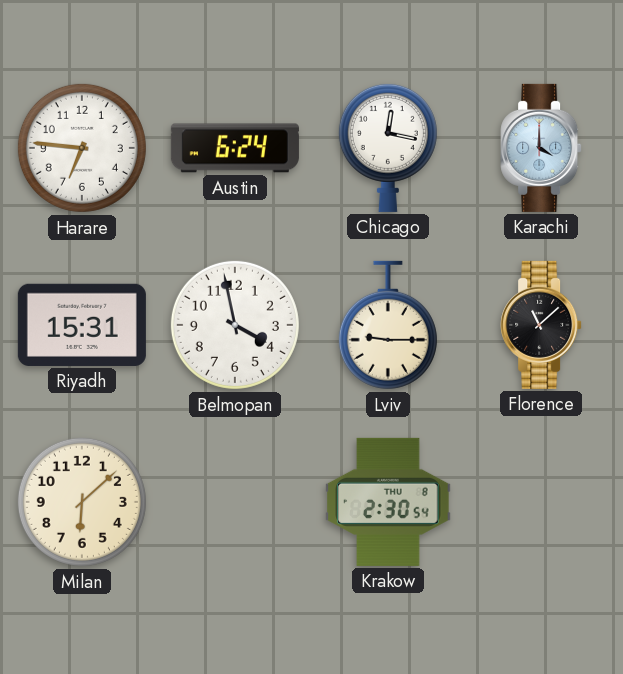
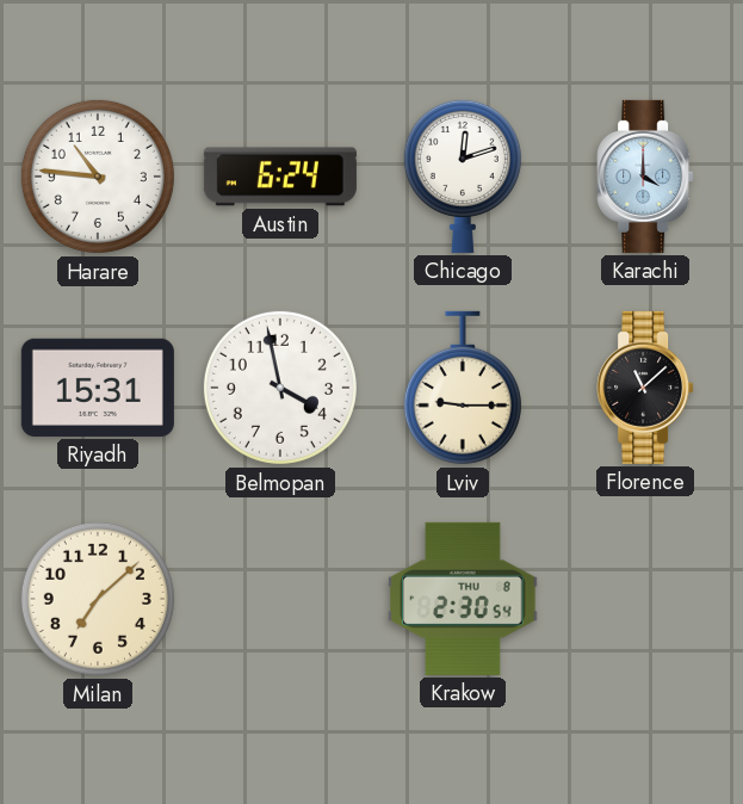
Harare: 6:46 -> 10:46 (98, 177)
Chicago: 12:17 -> 12:12 (463, 175)
Milan: 6:08 -> 7:08 (98, 599)
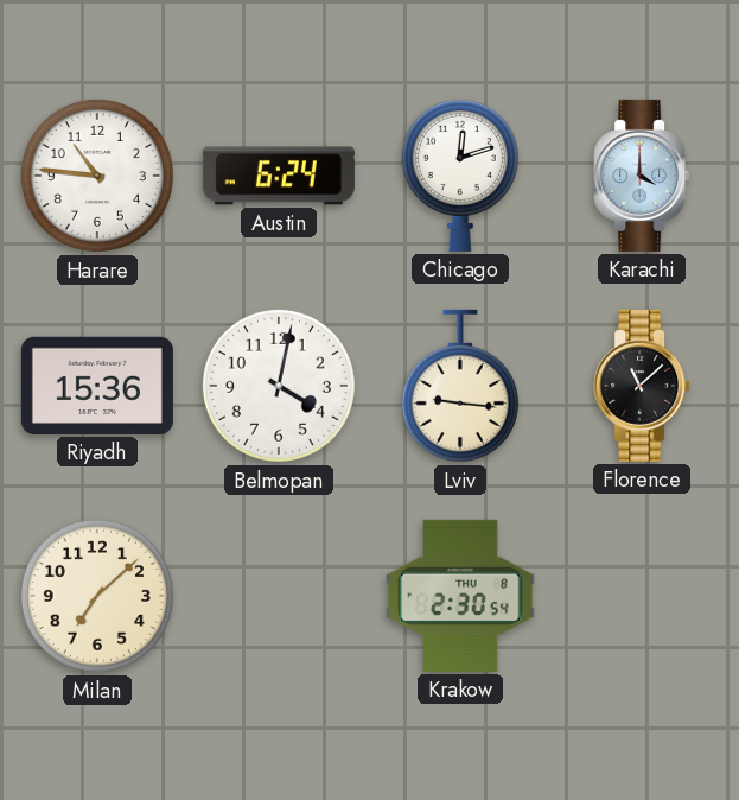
Riyadh: 15:31 -> 15:36 (97, 386)
Belmopan: 3:58 -> 4:02 (279, 386)
Lviv: 9:15 -> 9:16 (460, 386)
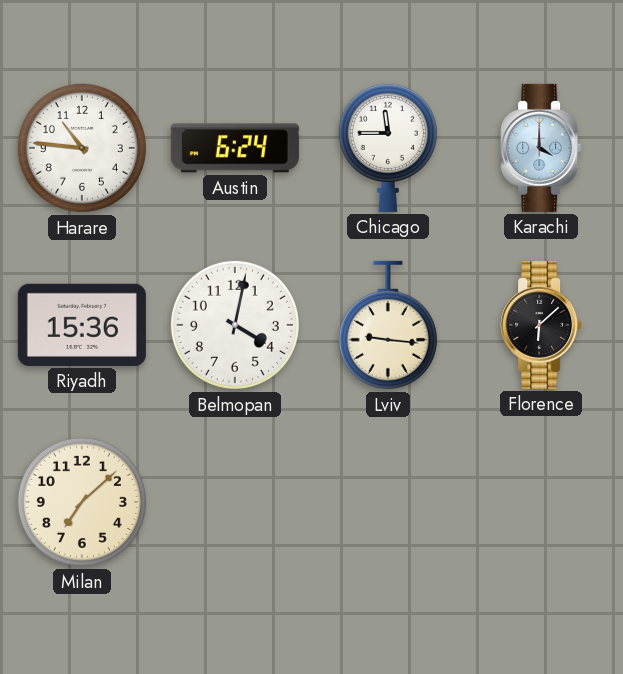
Chicago: 12:12 -> 11:45 (388, 147)
Florence: 11:08 -> 6:08 (541, 325)
Krakow: 2:30 -> none (460, 596)
